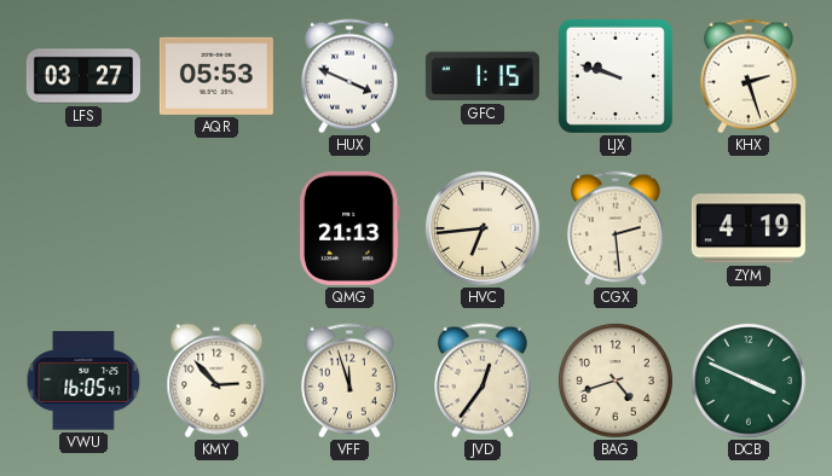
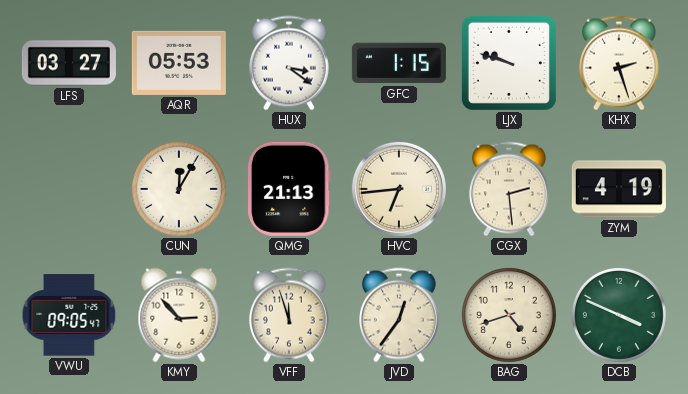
HUX: 3:49 -> 3:21 (289, 63)
CUN: none -> 12:05 (179, 189)
VWU: 16:05 -> 09:05 (69, 315)
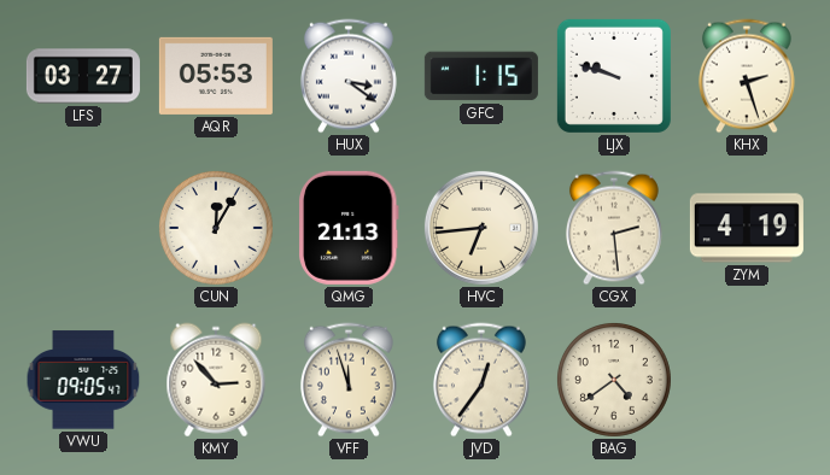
BAG: 4:42 -> 4:39 (614, 380)
DCB: 3:49 -> none (619, 315)
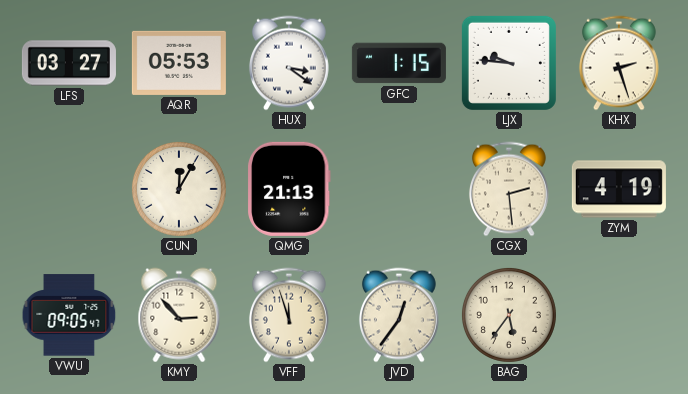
LJX: 9:48 -> 9:46 (509, 63)
HVC: 6:44 -> none (481, 228)
BAG: 4:39 -> 5:36 (509, 315)
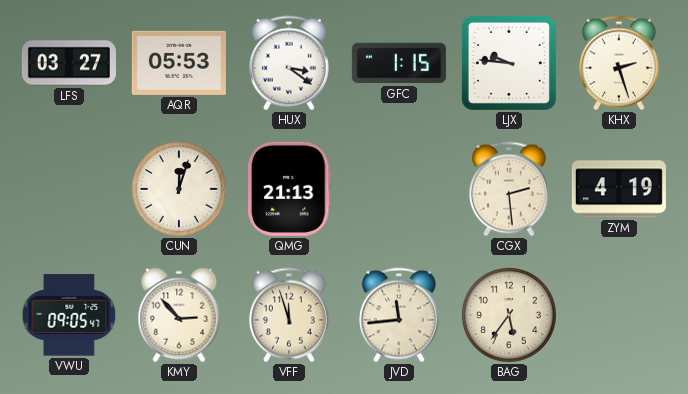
CUN: 12:05 -> 12:03 (179, 189)
JVD: 12:36 -> 11:44 (399, 315)
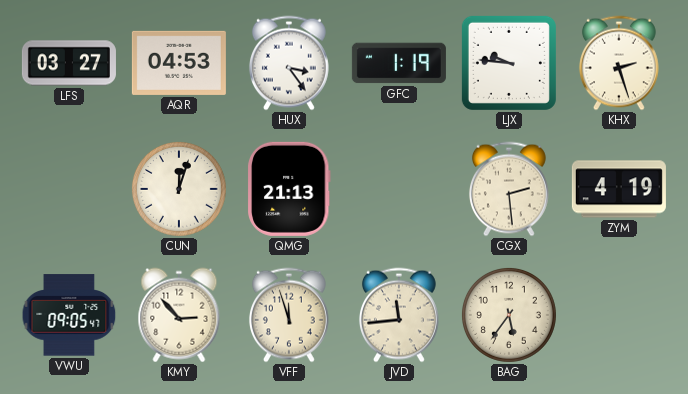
AQR: 05:53 -> 04:53 (179, 63)
HUX: 3:21 -> 3:24 (289, 63)
GFC: 1:15 -> 1:19 (399, 63)
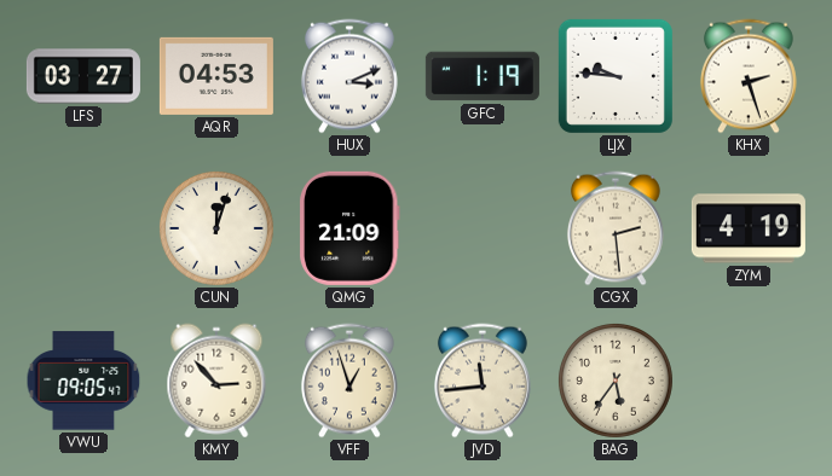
HUX: 3:24 -> 3:11 (349, 76)
QMG: 21:13 -> 21:09 (349, 228)
VFF: 11:57 -> 12:57 (349, 381)
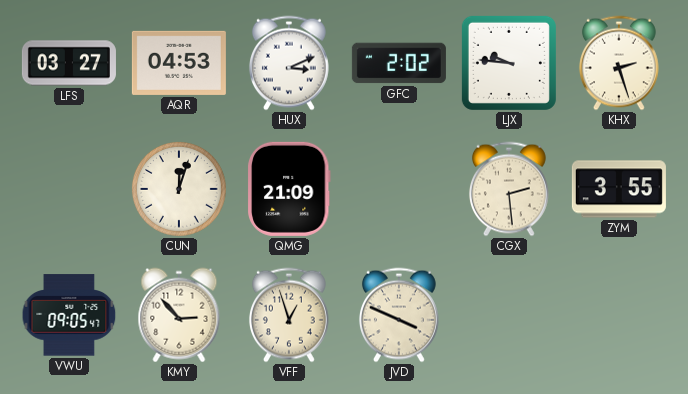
GFC: 1:19 -> 2:02 (399, 63)
ZYM: 4:19 -> 3:55 (619, 189)
JVD: 11:44 -> 3:49 (399, 315)
BAG: 5:36 -> none (616, 381)
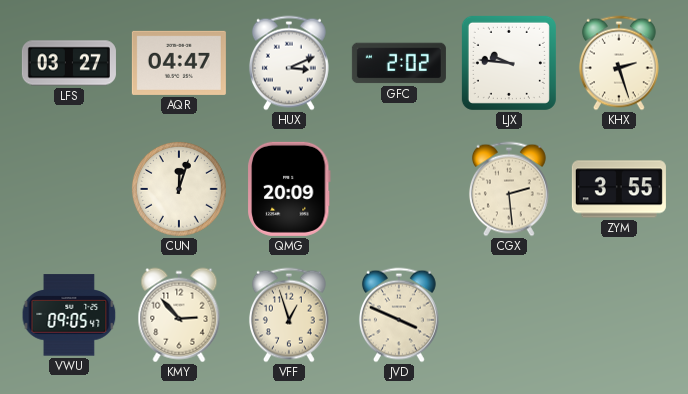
AQR: 04:53 -> 04:47 (179, 63)
QMG: 21:09 -> 20:09 (289, 189)
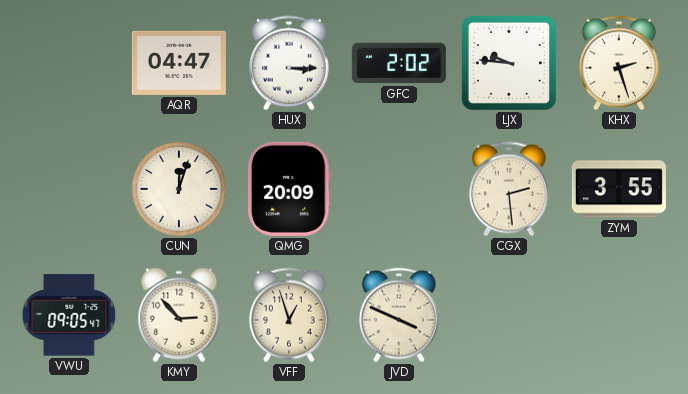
LFS: 03:27 -> none (69, 63)
HUX: 3:11 -> 3:15 (289, 63)
